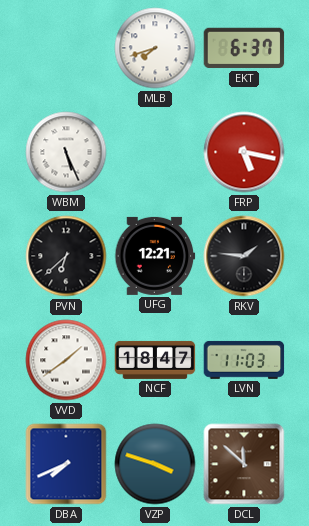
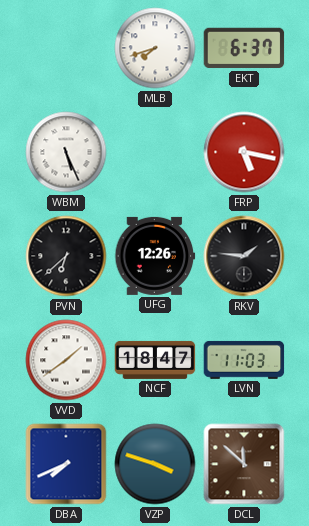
UFG: 12:21 -> 12:26 (155, 256)
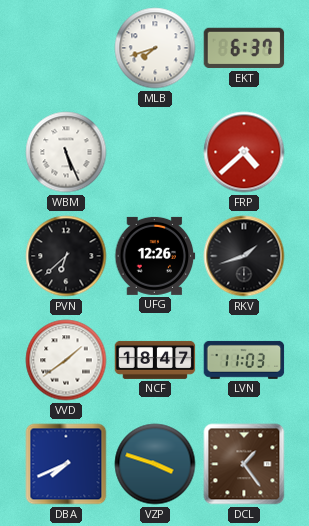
FRP: 5:17 -> 4:38 (244, 152)
RKV: 1:46 -> 1:42 (244, 256)
DCL: 11:52 -> 1:24 (244, 464)
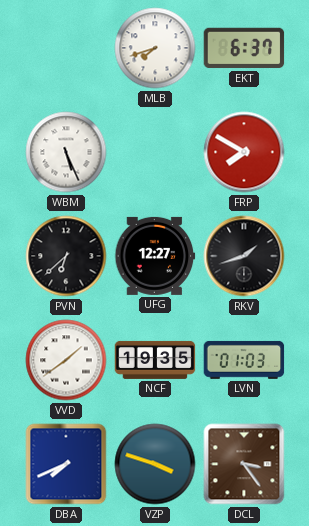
FRP: 4:38 -> 7:50 (244, 152)
UFG: 12:26 -> 12:27 (155, 256)
NCF: 18:47 -> 19:35 (155, 360)
LVN: 11:03 -> 01:03 (244, 360)
DCL: 1:24 -> 3:24 (244, 464)
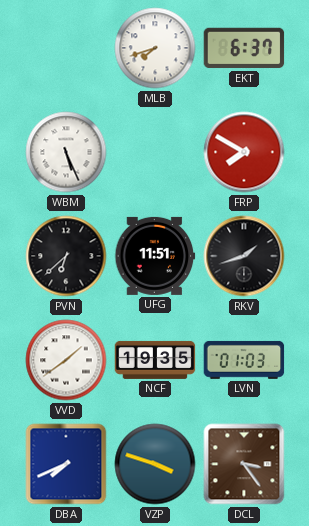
UFG: 12:27 -> 11:51 (155, 256)
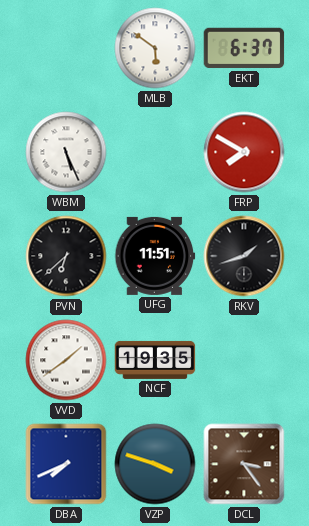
MLB: 7:42 -> 5:51 (155, 48)
LVN: 01:03 -> none (244, 360)
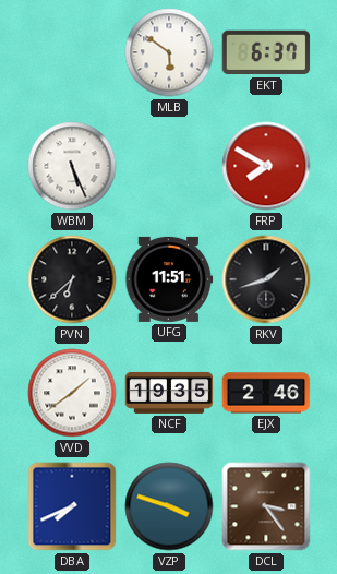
EJX: none -> 2:46 (266, 393)
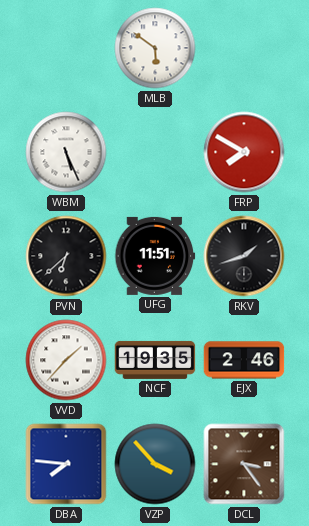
EKT: 6:37 -> none (266, 52)
VVD: 1:39 -> 1:37 (66, 360)
DBA: 7:41 -> 7:46 (66, 464)
VZP: 3:48 -> 3:53 (155, 464)
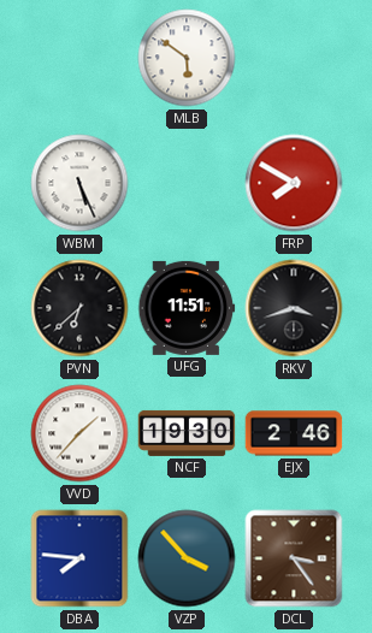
RKV: 1:42 -> 3:42 (294, 308)
NCF: 19:35 -> 19:30 (187, 433)
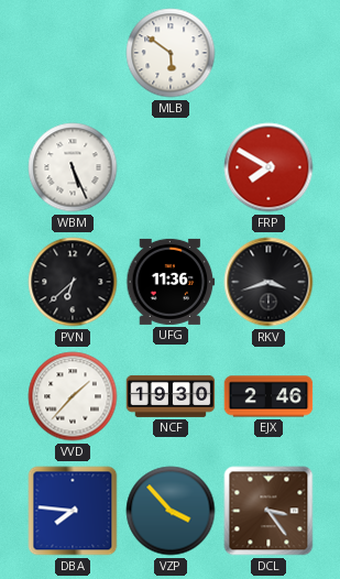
UFG: 11:51 -> 11:36 (171, 282)
